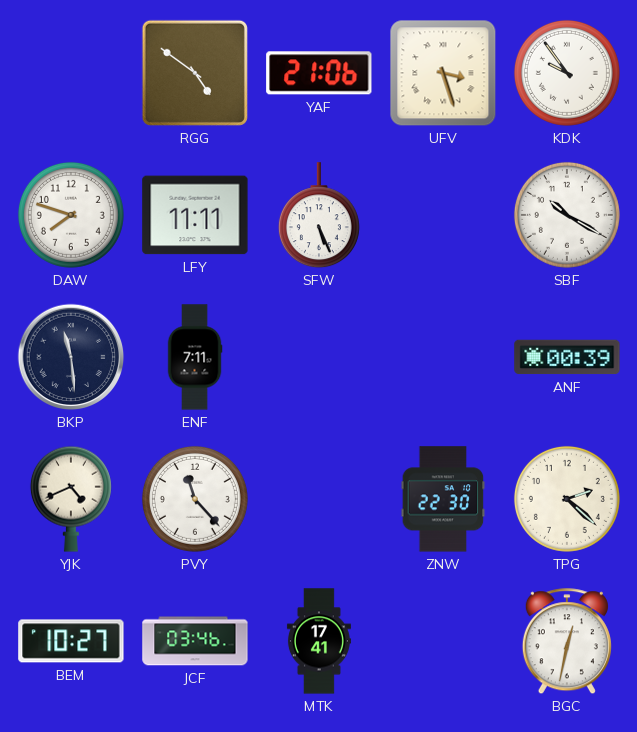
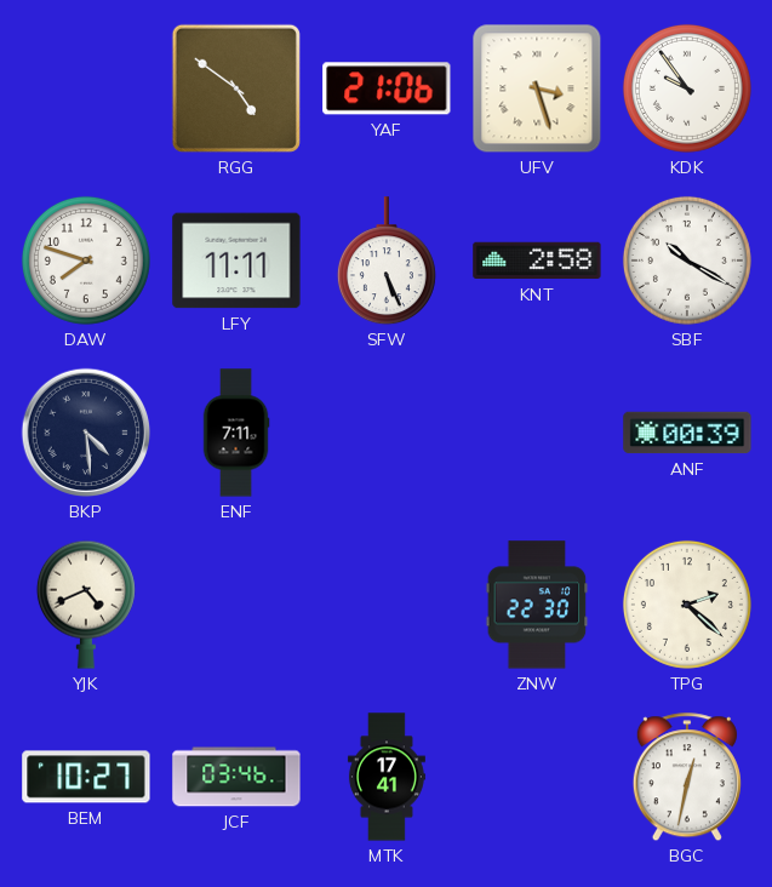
KNT: none -> 2:58 (537, 261)
BKP: 11:29 -> 4:29 (86, 433)
PVY: 11:23 -> none (195, 499)
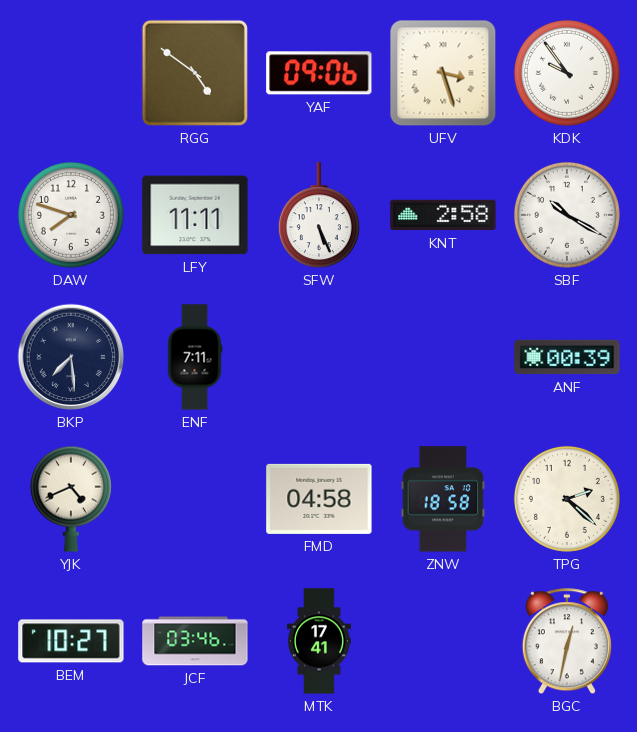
YAF: 21:06 -> 09:06 (319, 73)
BKP: 4:29 -> 7:29 (71, 357)
FMD: none -> 04:58 (319, 499)
ZNW: 22:30 -> 18:58 (443, 499)
